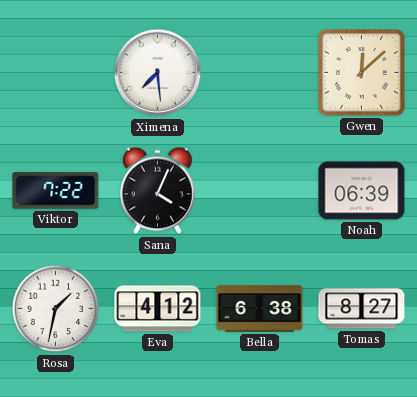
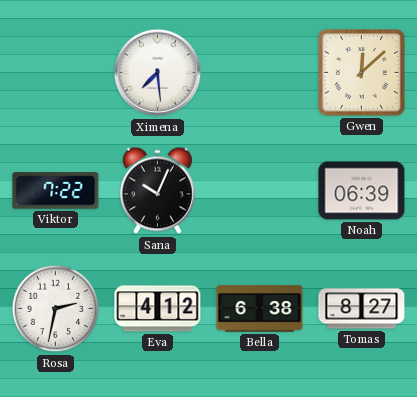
Sana: 4:04 -> 10:04 (158, 191)
Rosa: 1:32 -> 2:32 (56, 309)
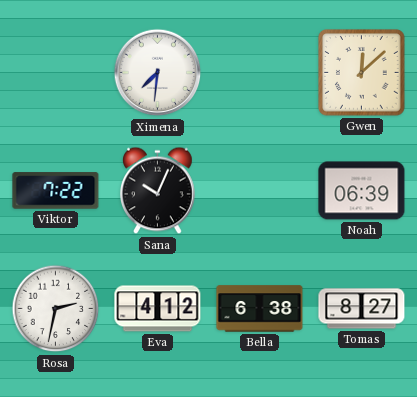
Ximena: 7:29 -> 7:31 (158, 73)
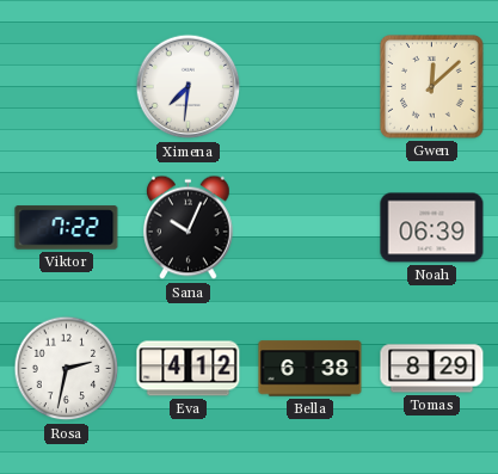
Tomas: 8:27 -> 8:29 (432, 369)
